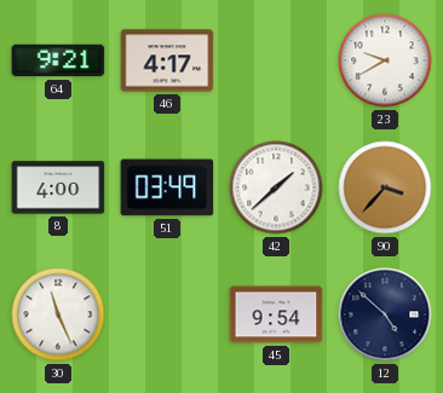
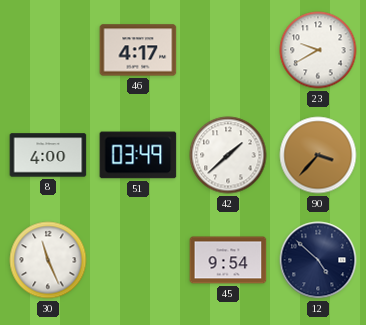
64: 9:21 -> none (58, 60)
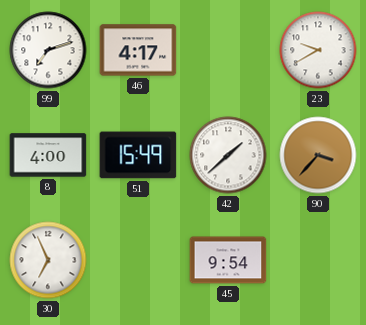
99: none -> 7:12 (48, 50)
51: 03:49 -> 15:49 (138, 155)
30: 11:26 -> 6:56 (48, 260)
12: 4:52 -> none (318, 260)
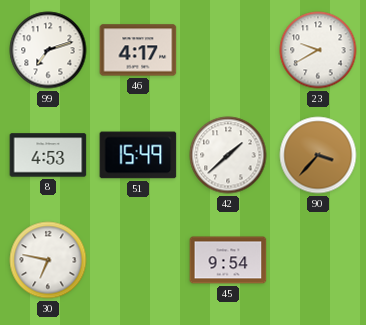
8: 4:00 -> 4:53 (48, 155)
30: 6:56 -> 6:47 (48, 260)
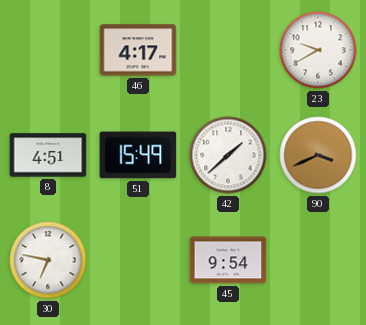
99: 7:12 -> none (48, 50)
8: 4:53 -> 4:51 (48, 155)
90: 3:37 -> 3:41 (318, 155)
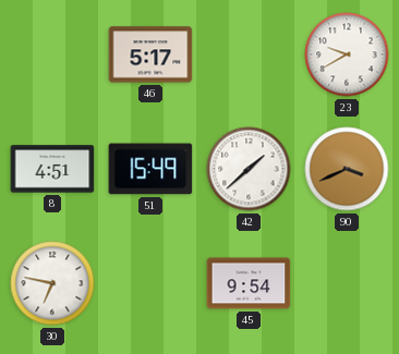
46: 4:17 -> 5:17 (150, 54)
